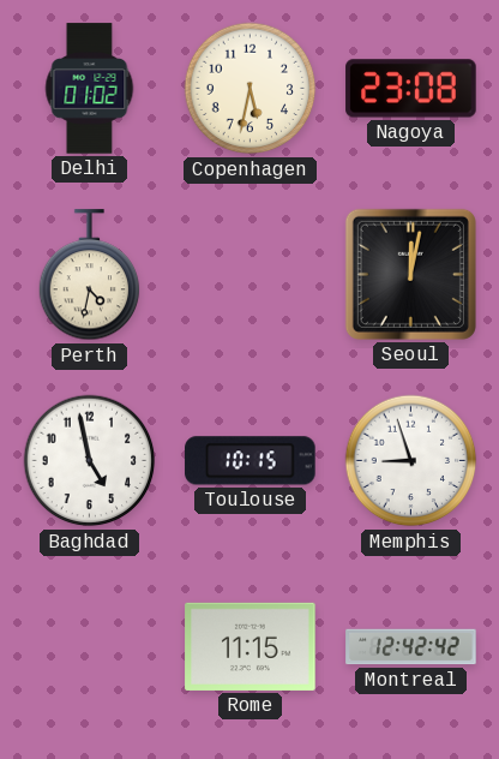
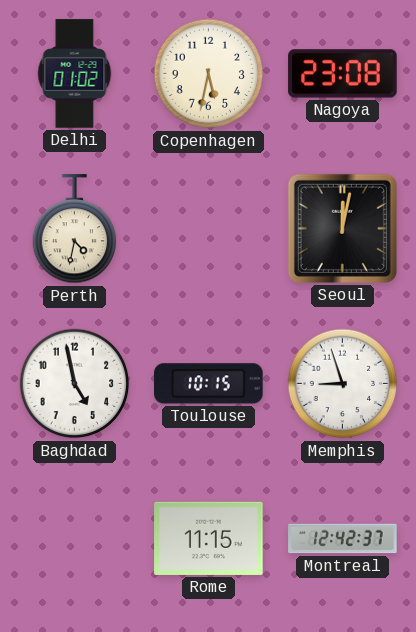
Montreal: 12:42:42 -> 12:42:37 (343, 539)
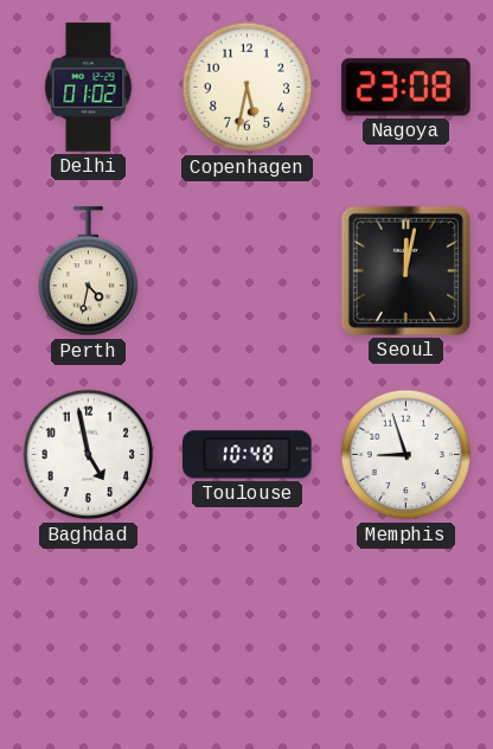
Toulouse: 10:15 -> 10:48 (248, 455)
Rome: 11:15 -> none (209, 538)
Montreal: 12:42 -> none (343, 539)
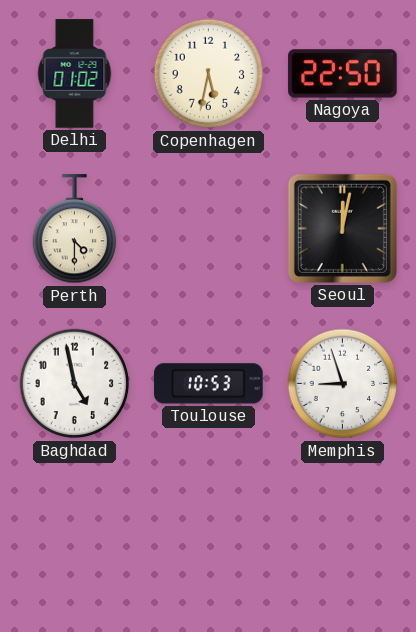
Nagoya: 23:08 -> 22:50 (343, 74)
Perth: 4:32 -> 4:30 (75, 229)
Toulouse: 10:48 -> 10:53 (209, 384)
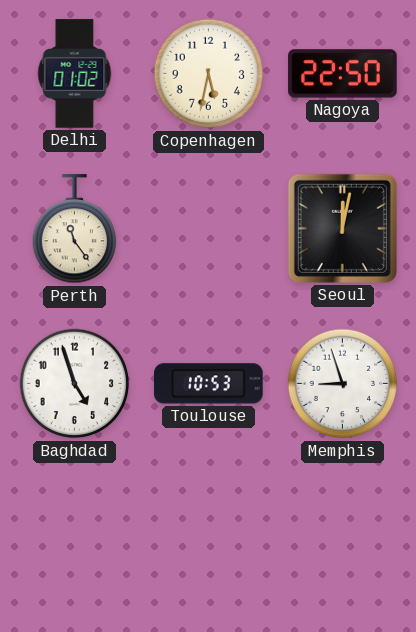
Perth: 4:30 -> 11:24 (75, 229)
Baghdad: 4:58 -> 4:57 (75, 384)
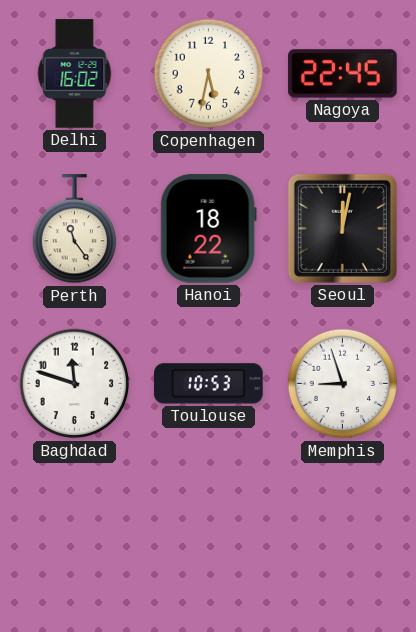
Delhi: 01:02 -> 16:02 (75, 74)
Nagoya: 22:50 -> 22:45 (343, 74)
Hanoi: none -> 18:22 (208, 229)
Baghdad: 4:57 -> 11:48 (75, 384)
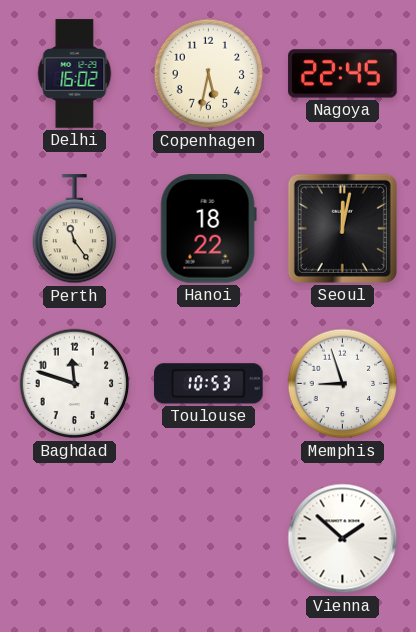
Vienna: none -> 1:52 (343, 539)
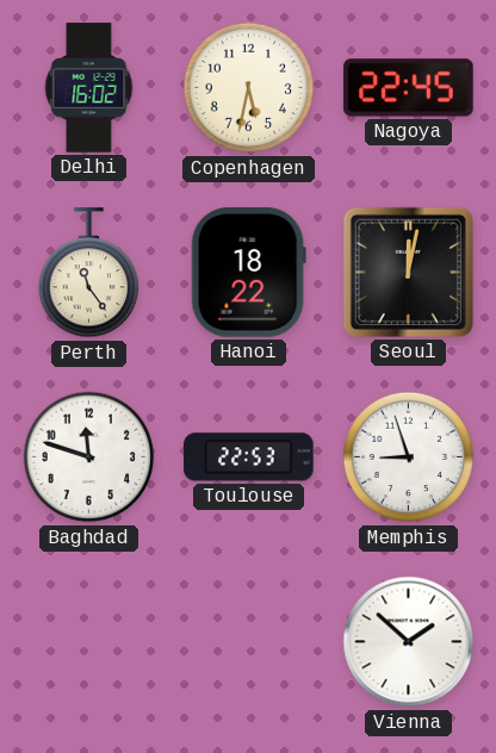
Toulouse: 10:53 -> 22:53 (249, 458)
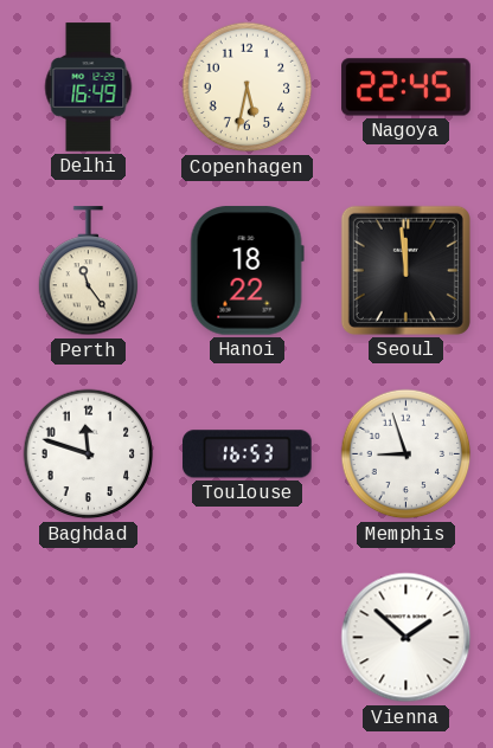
Delhi: 16:02 -> 16:49 (89, 88)
Seoul: 12:02 -> 11:59 (405, 270)
Toulouse: 22:53 -> 16:53 (248, 454)
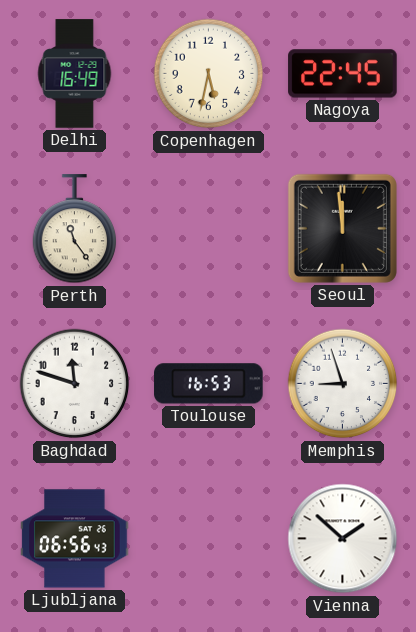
Hanoi: 18:22 -> none (246, 271)
Ljubljana: none -> 06:56 (75, 539)
